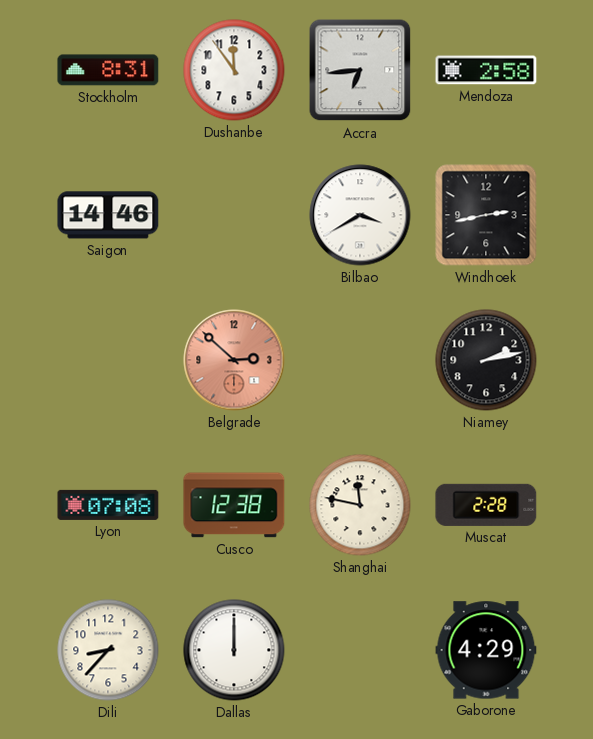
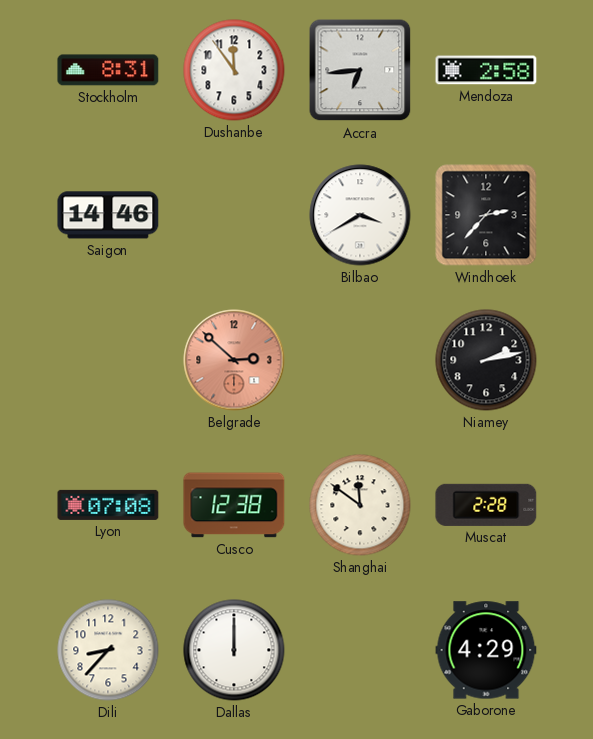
Windhoek: 2:43 -> 2:37 (486, 215)
Shanghai: 11:47 -> 11:51 (360, 505)
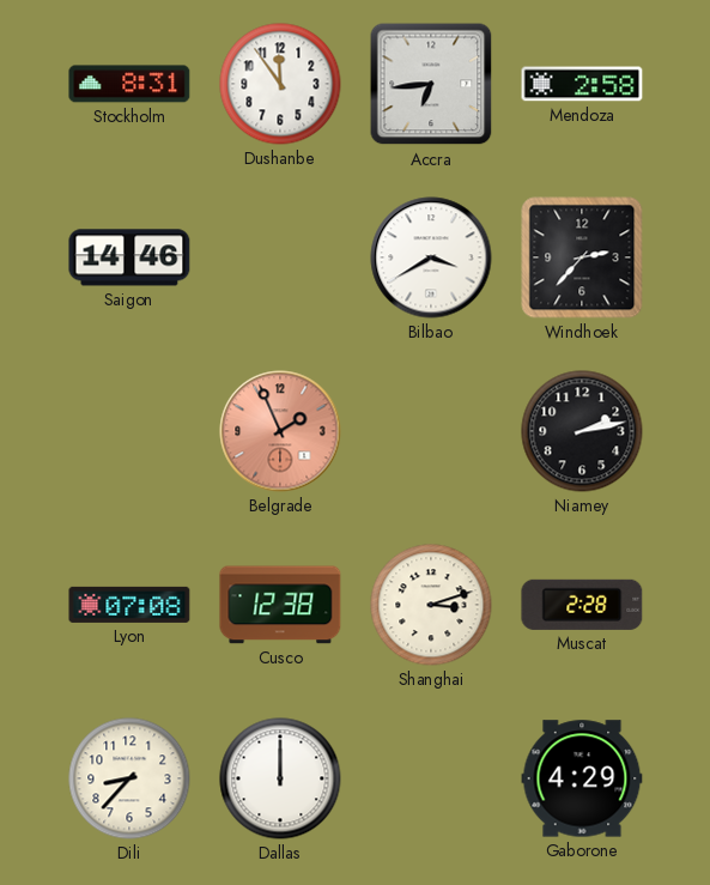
Belgrade: 2:52 -> 1:56 (280, 431)
Shanghai: 11:51 -> 3:12 (431, 605)
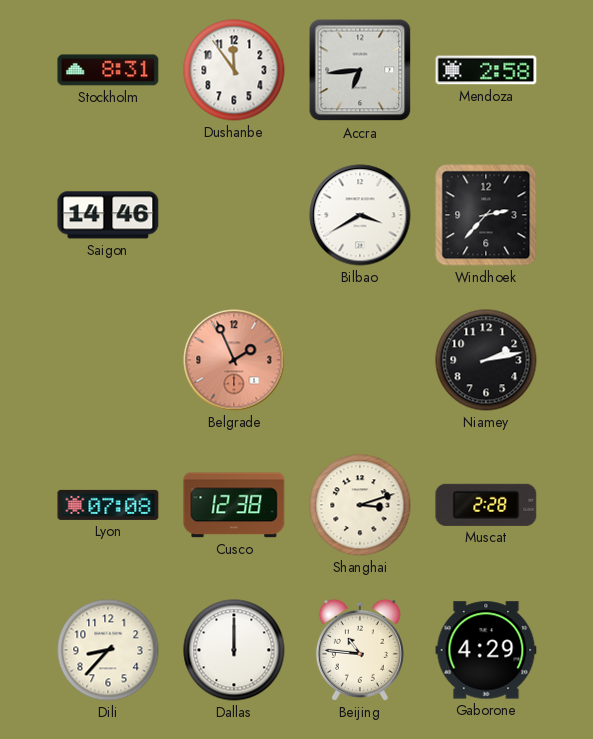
Beijing: none -> 10:46 (360, 650)
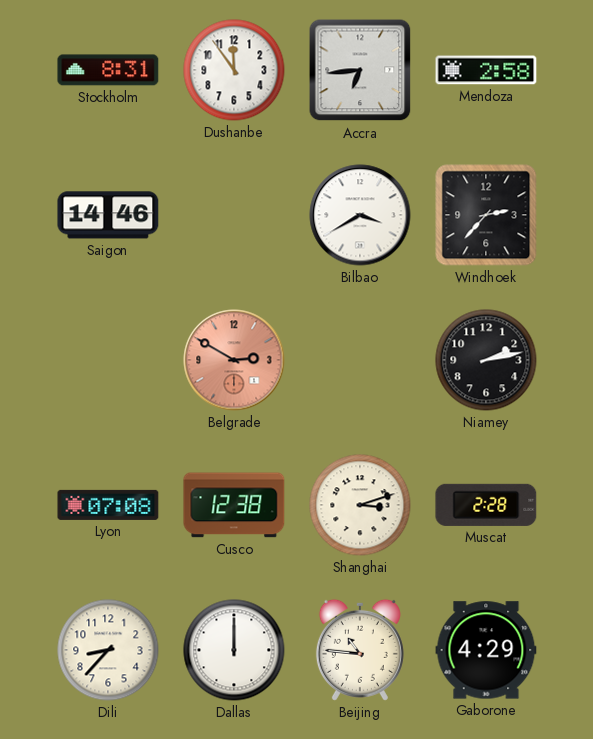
Belgrade: 1:56 -> 2:50 (234, 360)
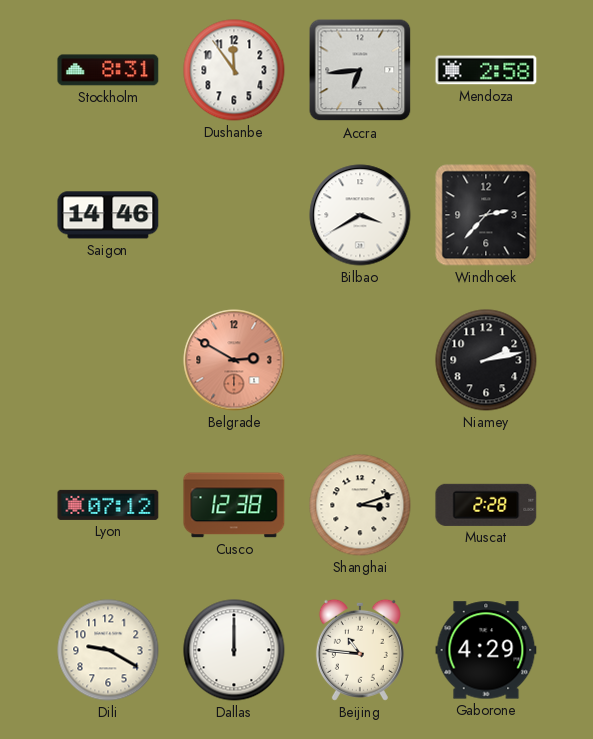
Lyon: 07:08 -> 07:12 (108, 505)
Dili: 8:37 -> 9:20 (108, 650)
